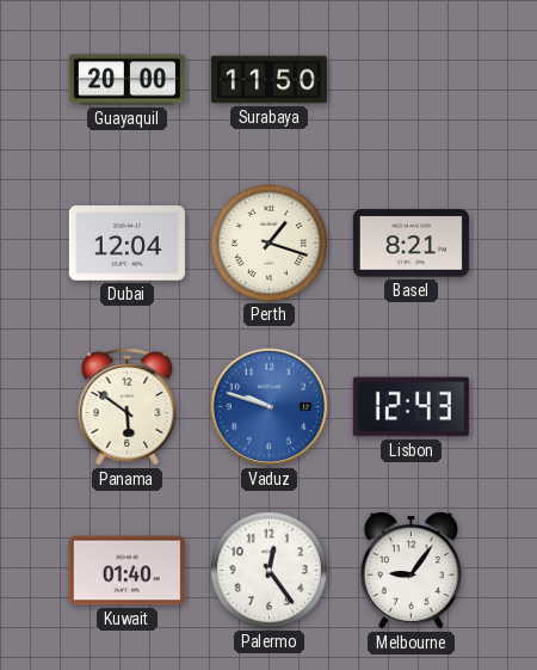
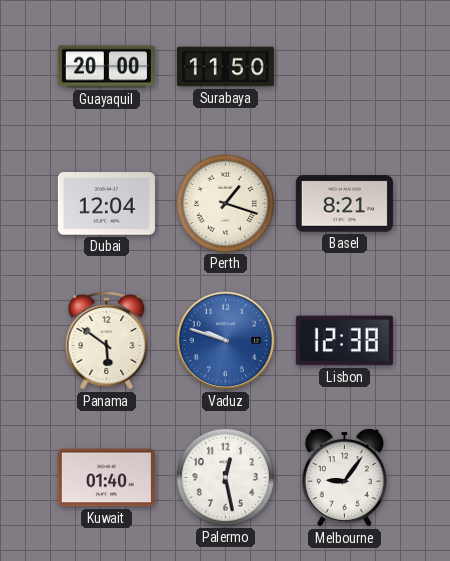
Lisbon: 12:43 -> 12:38 (344, 341)
Palermo: 12:24 -> 12:28 (225, 477)
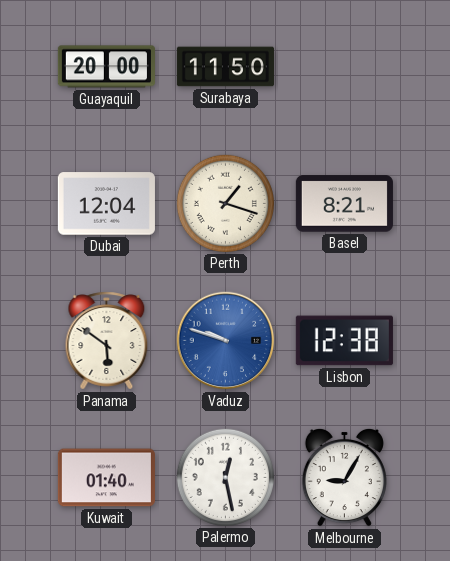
Melbourne: 9:06 -> 9:05 (344, 477)
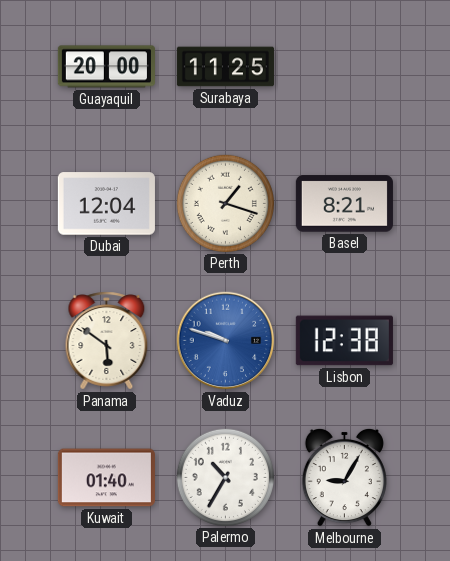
Surabaya: 11:50 -> 11:25 (225, 67)
Palermo: 12:28 -> 10:35 (225, 477)
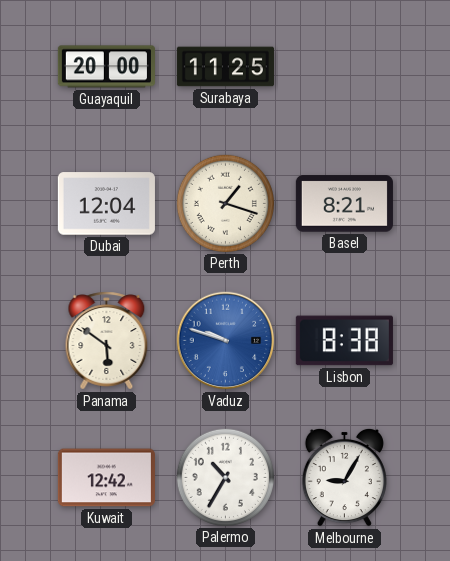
Lisbon: 12:38 -> 8:38 (344, 341)
Kuwait: 01:40 -> 12:42 (106, 478)
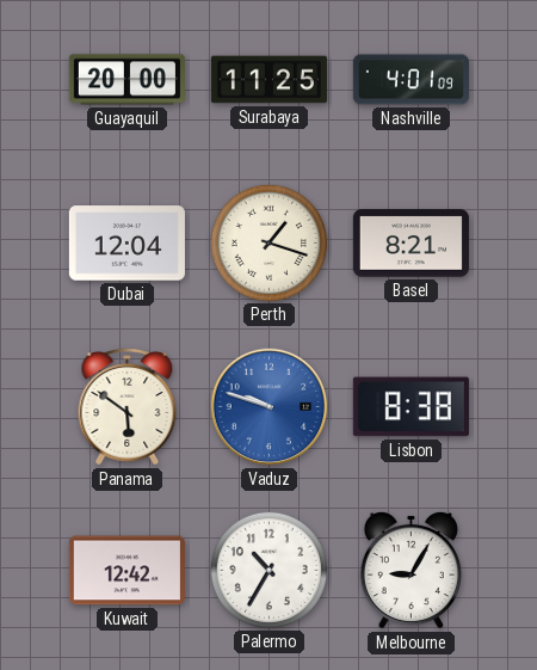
Nashville: none -> 4:01 (411, 80)
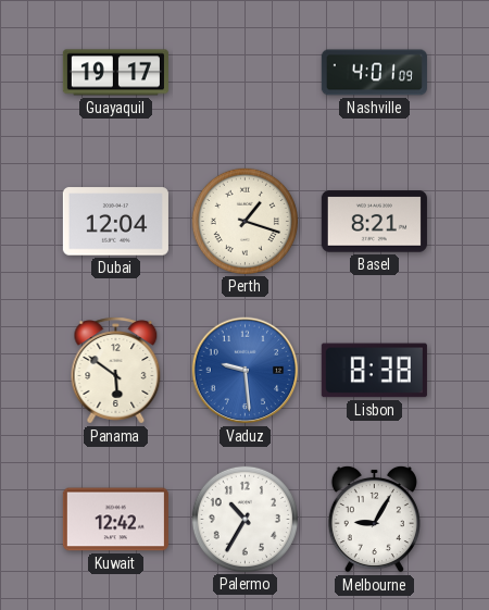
Guayaquil: 20:00 -> 19:17 (115, 73)
Surabaya: 11:25 -> none (268, 80)
Vaduz: 9:48 -> 9:29 (246, 371)
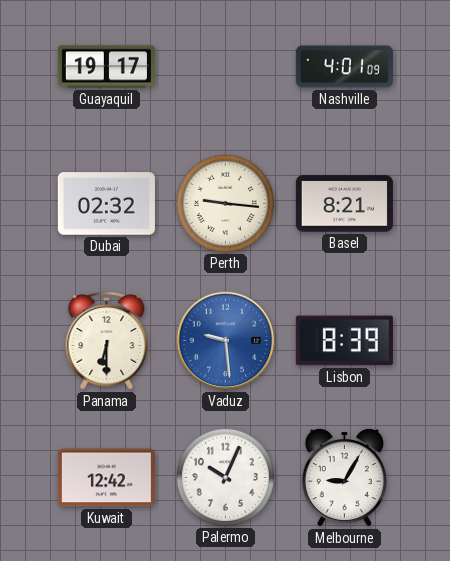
Dubai: 12:04 -> 02:32 (106, 204)
Perth: 1:18 -> 9:16 (225, 203)
Panama: 5:51 -> 6:30 (107, 341)
Lisbon: 8:38 -> 8:39 (344, 341)
Palermo: 10:35 -> 10:04 (225, 477)
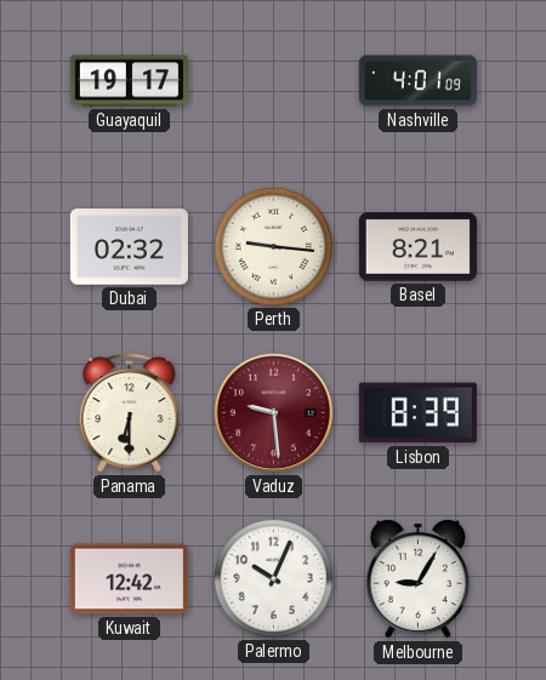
Vaduz dial: blue -> burgundy (274, 413)
